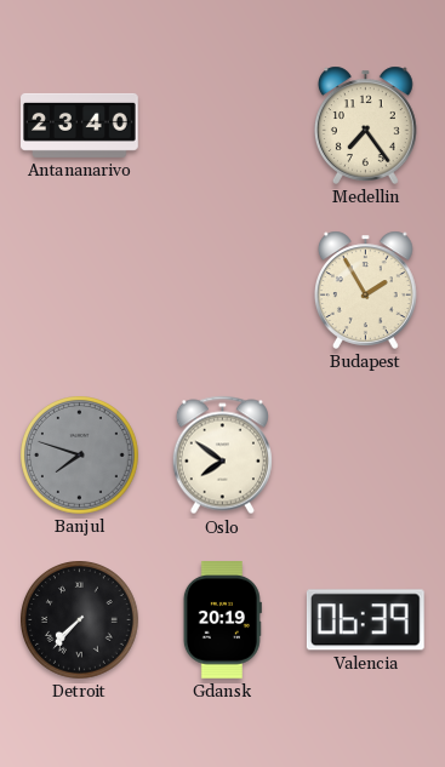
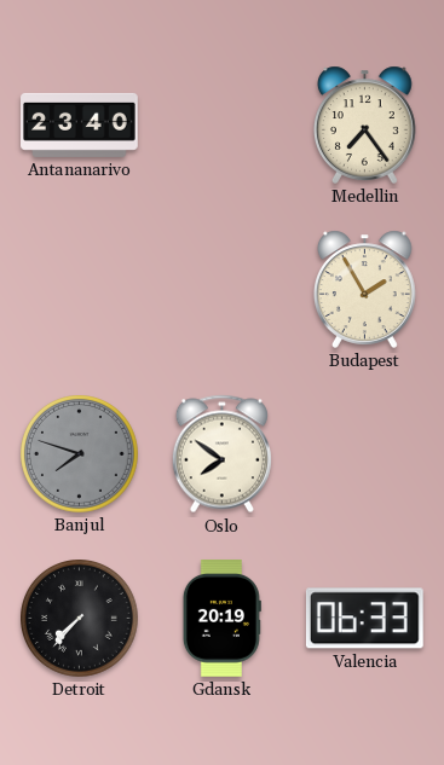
Valencia: 06:39 -> 06:33 (364, 619)
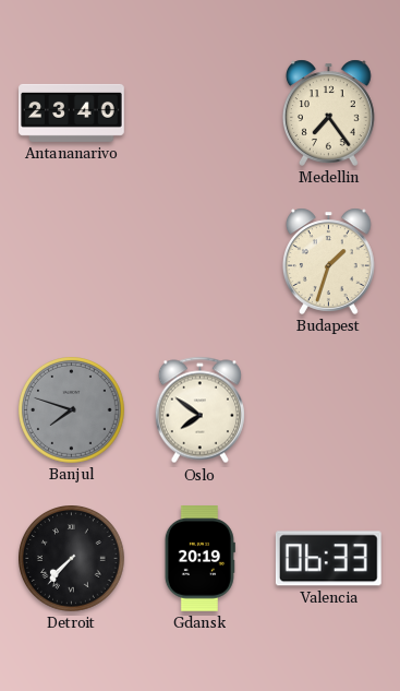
Budapest: 1:55 -> 1:33 (328, 261)
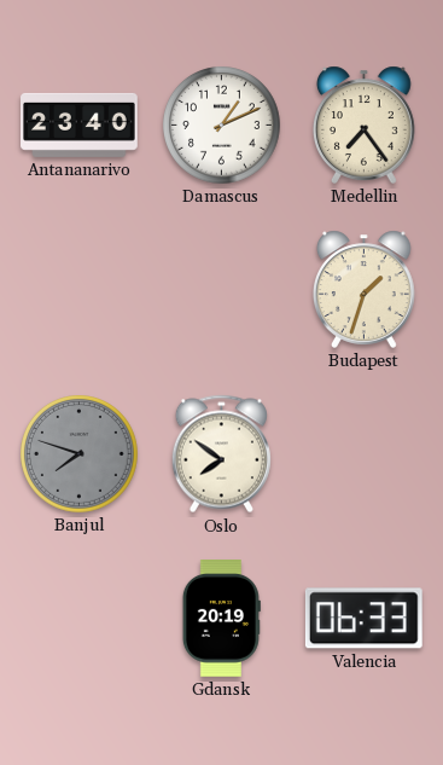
Damascus: none -> 1:11 (222, 126)
Detroit: 7:37 -> none (72, 559)
